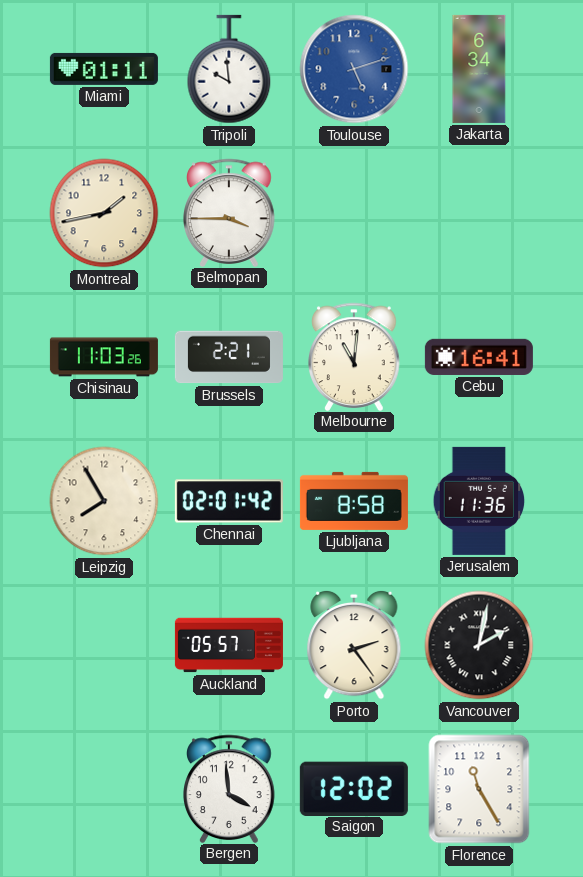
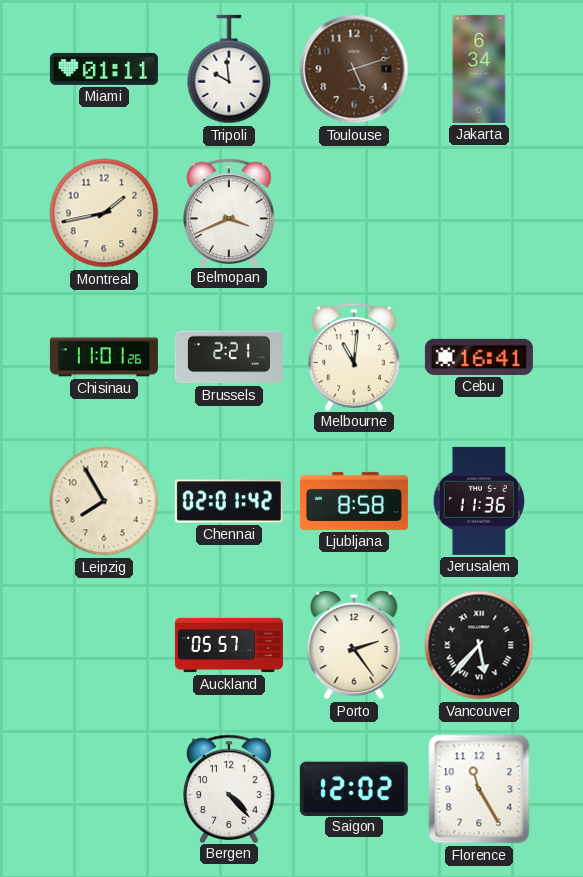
Toulouse dial: blue -> brown (354, 69)
Belmopan: 3:45 -> 3:41 (230, 212)
Chisinau: 11:03 -> 11:01 (104, 357)
Vancouver: 2:02 -> 5:37 (479, 645)
Bergen: 3:59 -> 4:23 (230, 788)
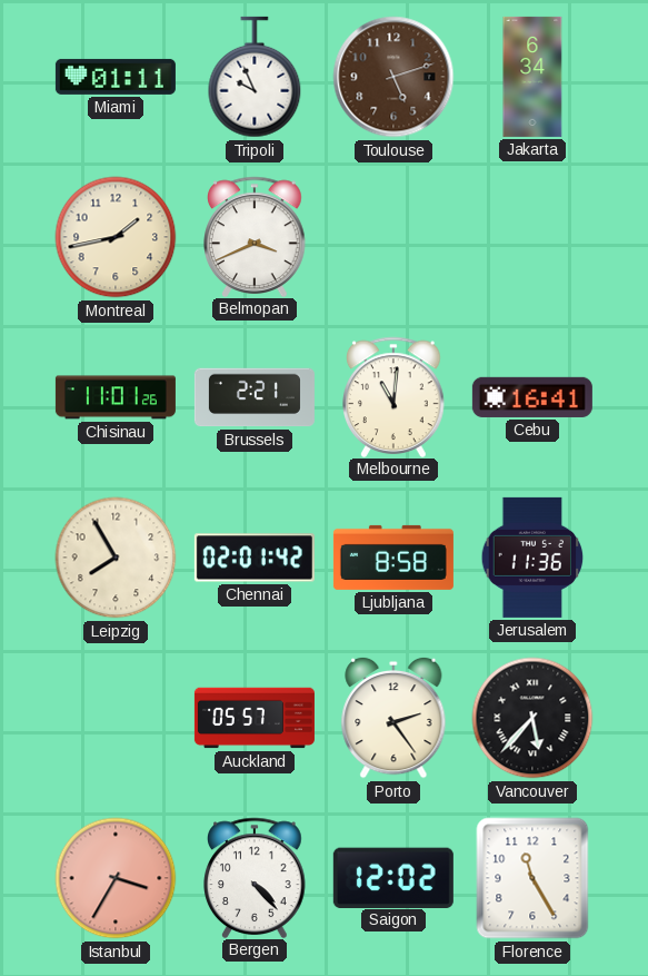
Tripoli: 9:59 -> 9:56 (255, 77)
Istanbul: none -> 3:35 (116, 878)
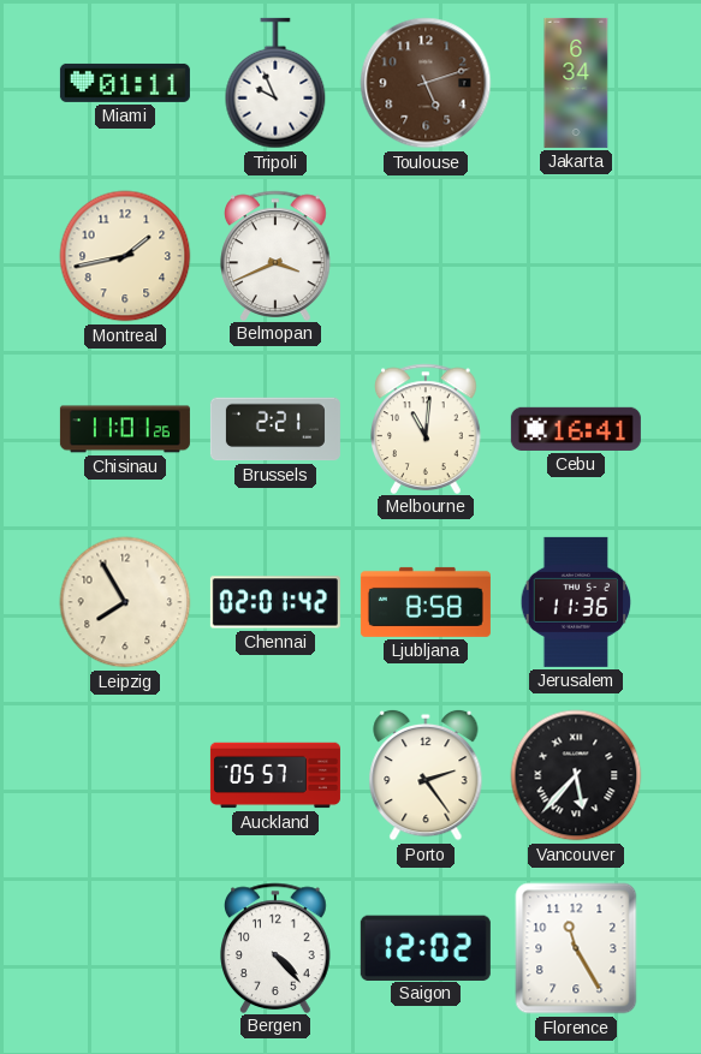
Istanbul: 3:35 -> none (116, 878)
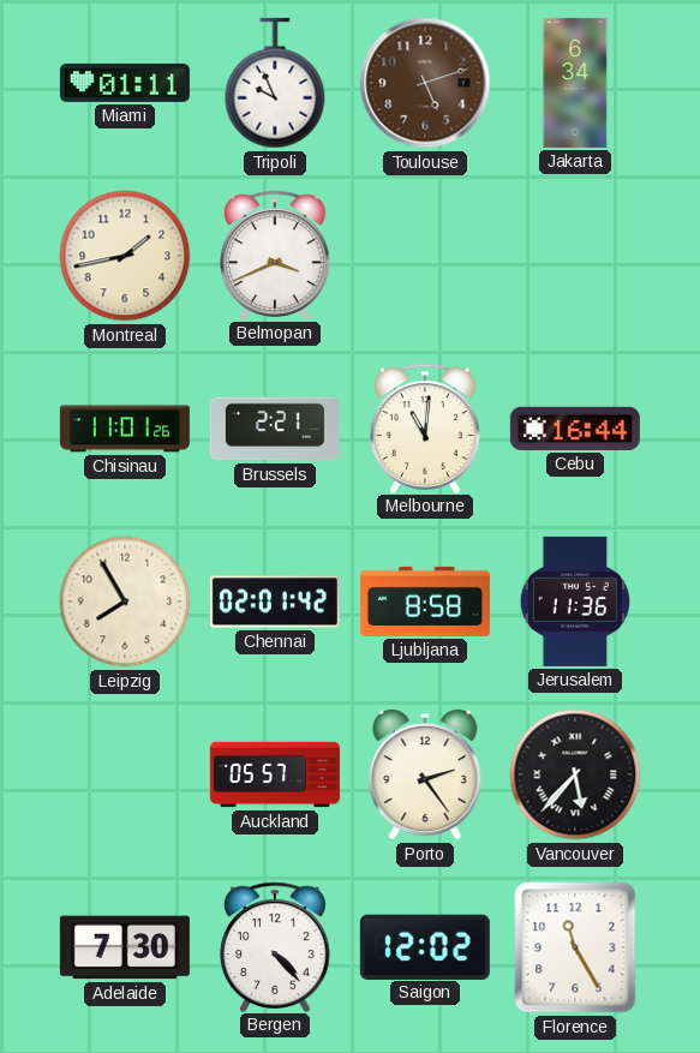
Cebu: 16:41 -> 16:44 (575, 429)
Adelaide: none -> 7:30 (125, 947)
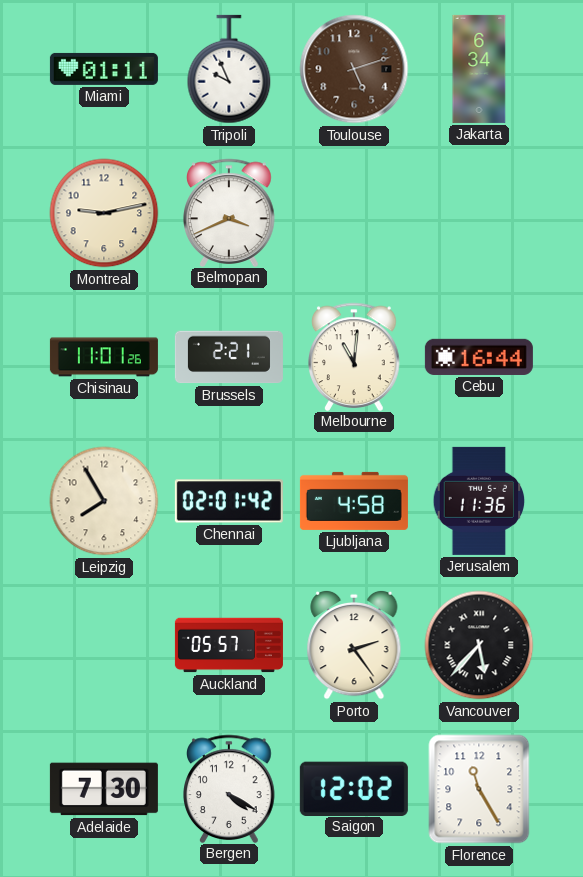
Montreal: 1:43 -> 9:13 (104, 213)
Ljubljana: 8:58 -> 4:58 (354, 501)
Bergen: 4:23 -> 4:20 (230, 788)
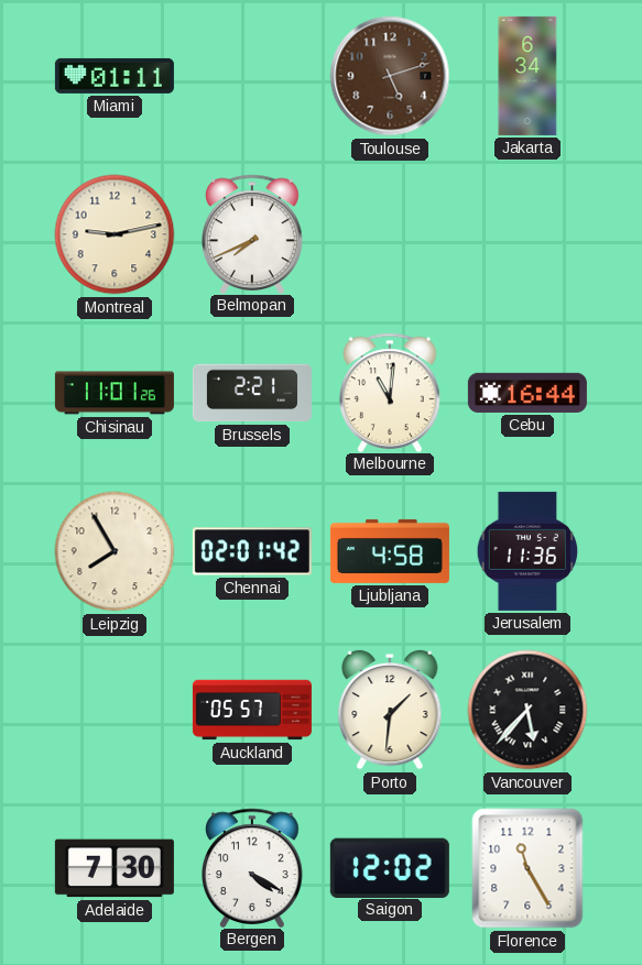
Tripoli: 9:56 -> none (229, 69)
Belmopan: 3:41 -> 7:41 (253, 233)
Porto: 2:24 -> 1:31 (390, 710)
